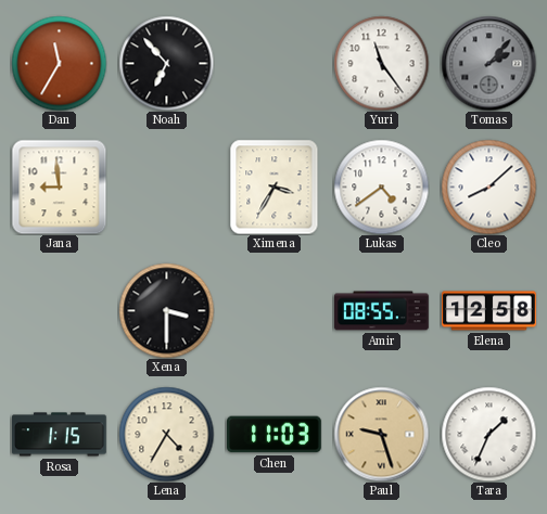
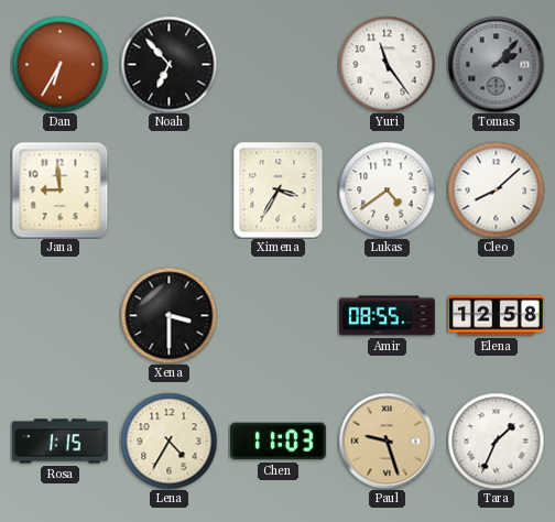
Dan: 11:35 -> 6:35 (59, 64)
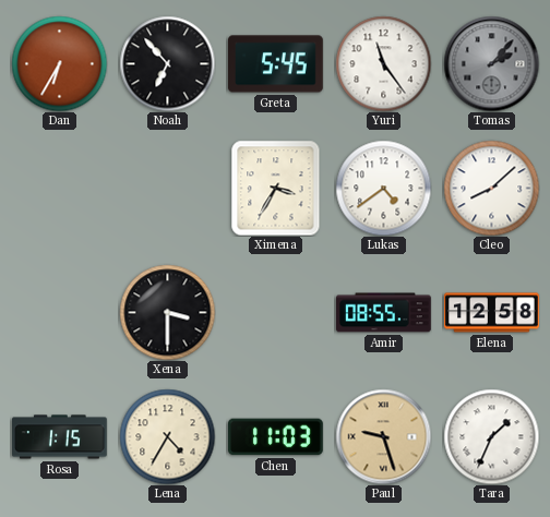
Greta: none -> 5:45 (276, 64)
Jana: 8:59 -> none (59, 189)
